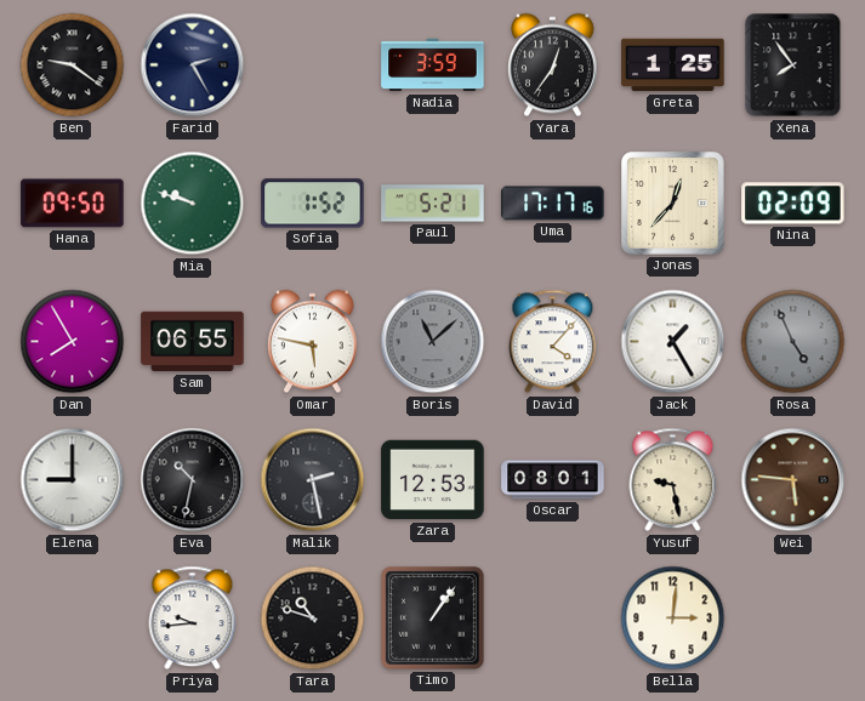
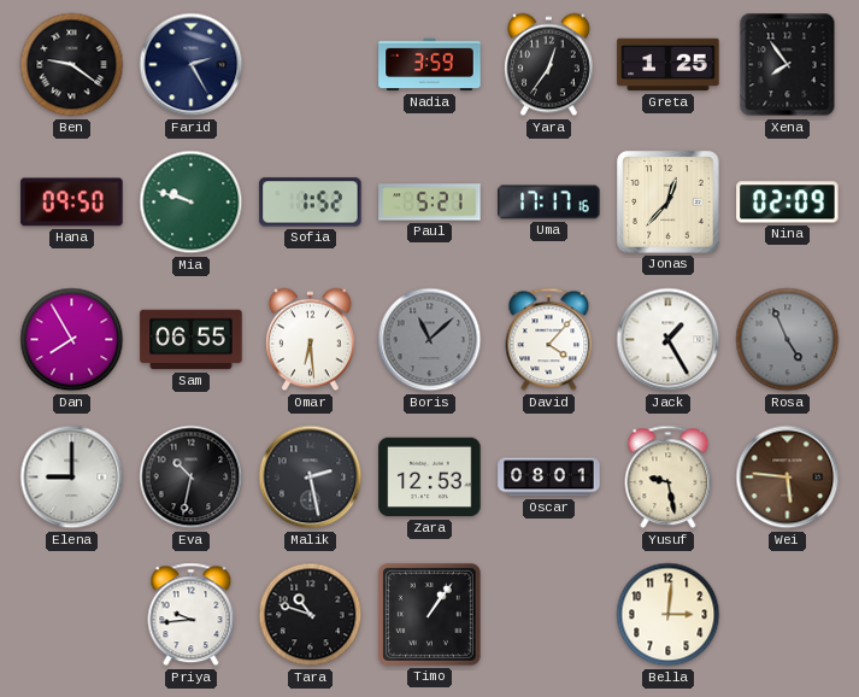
Omar: 5:47 -> 6:29 (310, 340)
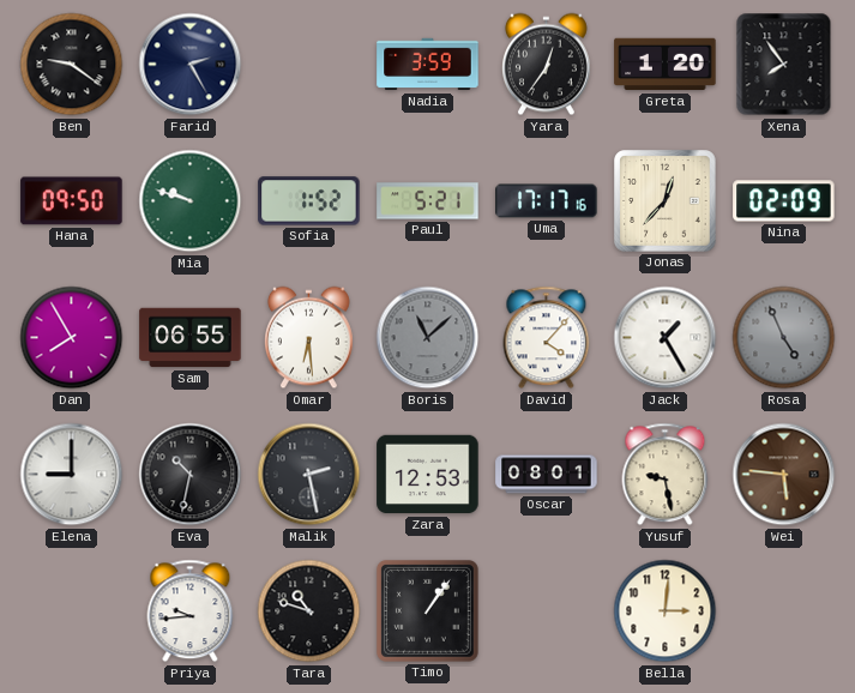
Greta: 1:25 -> 1:20 (666, 65)
